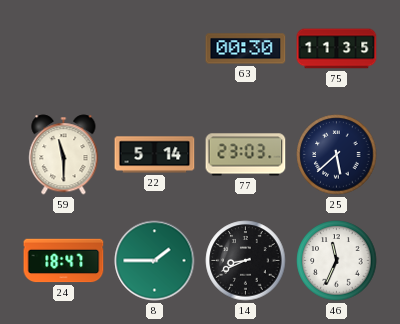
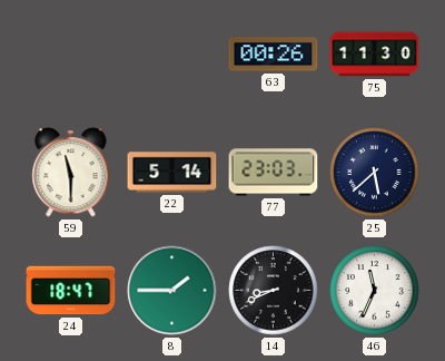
63: 00:30 -> 00:26 (274, 55)
75: 11:35 -> 11:30 (375, 55)
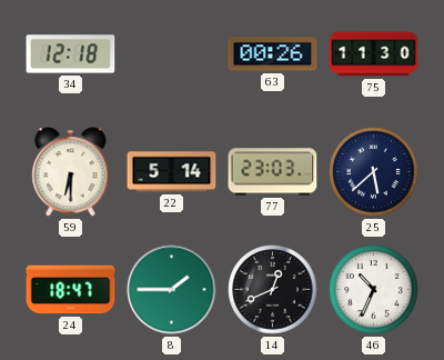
34: none -> 12:18 (71, 54)
59: 11:30 -> 6:30 (71, 172)
14: 8:41 -> 12:41 (273, 290)
46: 11:34 -> 10:34 (374, 290)
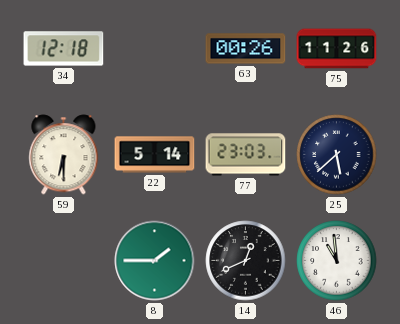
75: 11:30 -> 11:26 (337, 49)
24: 18:47 -> none (71, 290)
46: 10:34 -> 10:59 (337, 261)
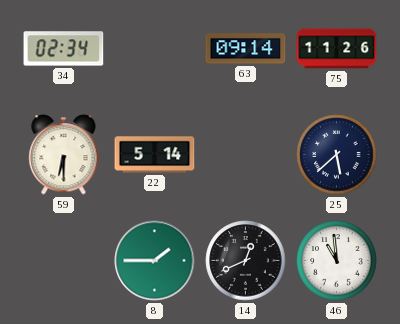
34: 12:18 -> 02:34 (64, 49)
63: 00:26 -> 09:14 (246, 49)
77: 23:03 -> none (246, 155)
